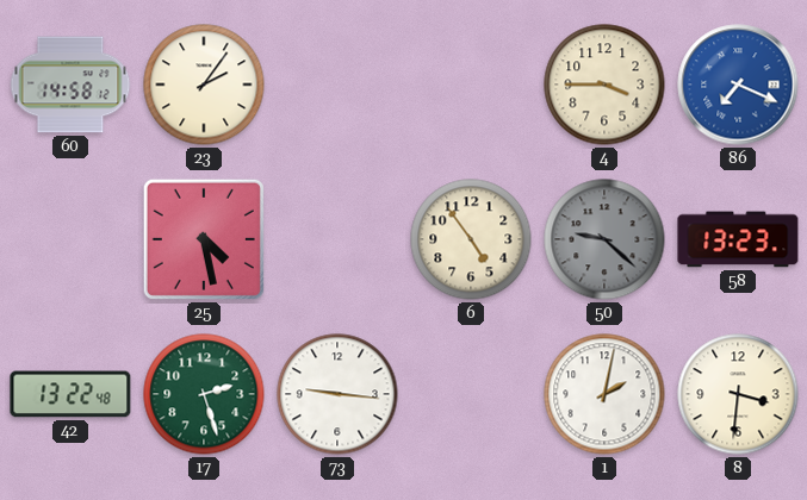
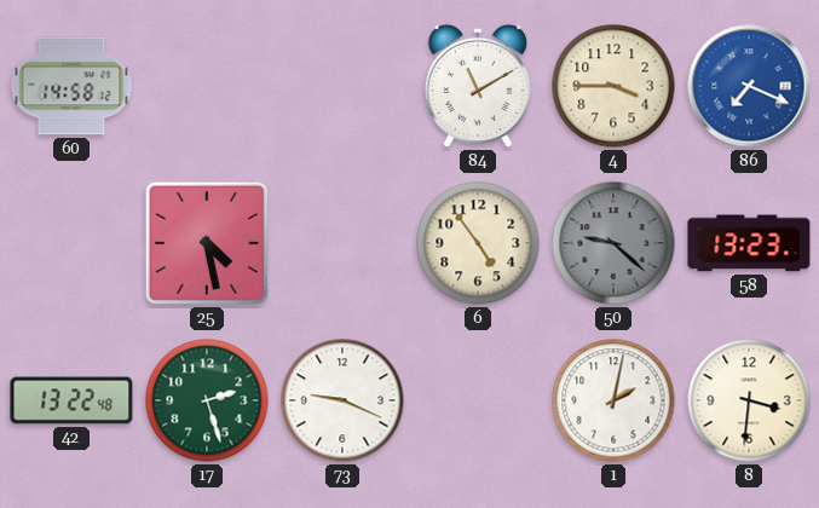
23: 2:06 -> none (204, 85)
84: none -> 11:10 (478, 86)
73: 9:16 -> 9:19 (342, 400)
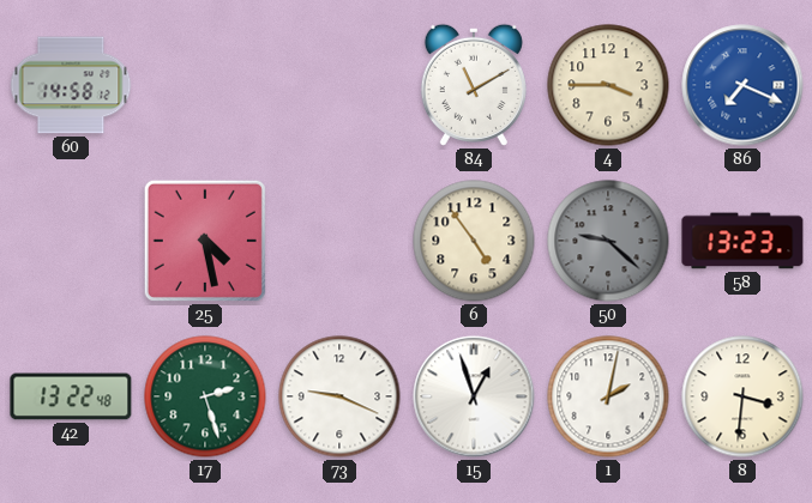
15: none -> 12:57 (474, 396)
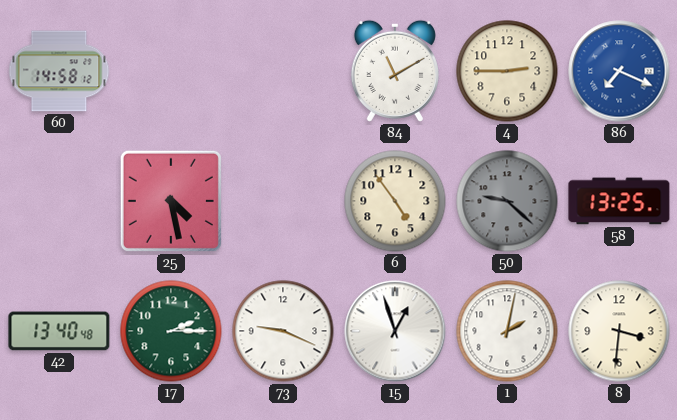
4: 3:45 -> 2:45 (507, 71)
58: 13:23 -> 13:25 (619, 201)
42: 13:22 -> 13:40 (59, 331)
17: 2:27 -> 2:15 (171, 331)
